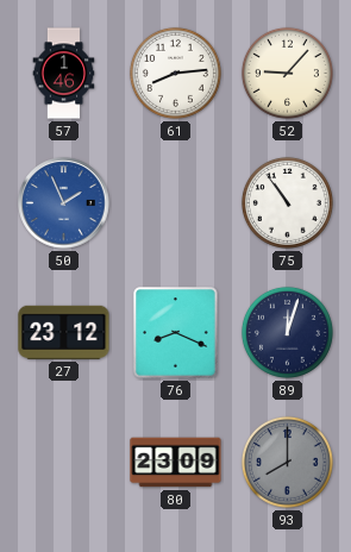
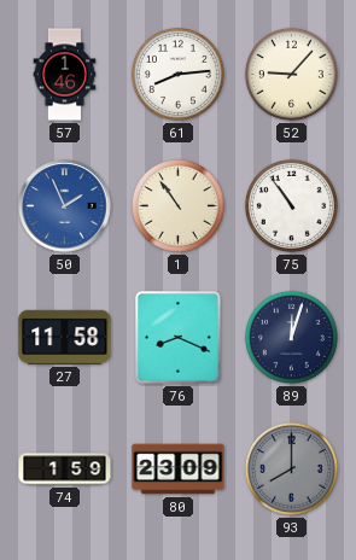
1: none -> 10:54 (177, 205)
27: 23:12 -> 11:58 (65, 337)
74: none -> 1:59 (65, 469)
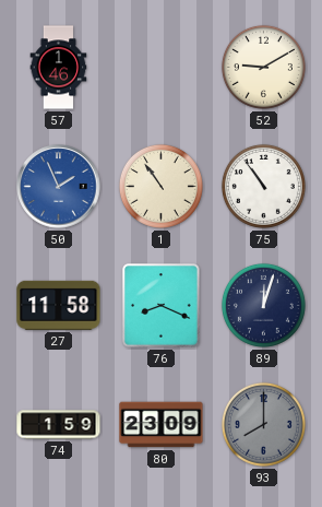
61: 8:14 -> none (177, 74)
52: 9:07 -> 9:10 (263, 67)
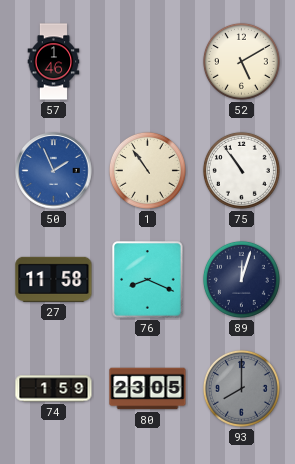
52: 9:10 -> 5:10 (241, 61)
80: 23:09 -> 23:05 (148, 389)
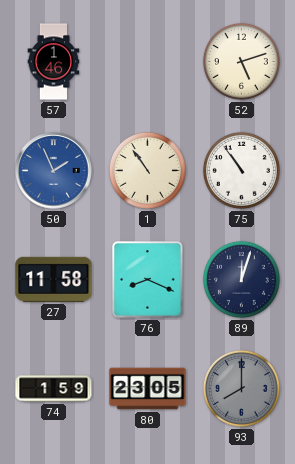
52: 5:10 -> 5:12 (241, 61)
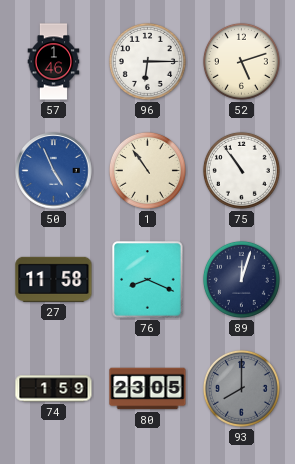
96: none -> 6:15 (147, 61)
50: 1:56 -> 4:56 (54, 171)
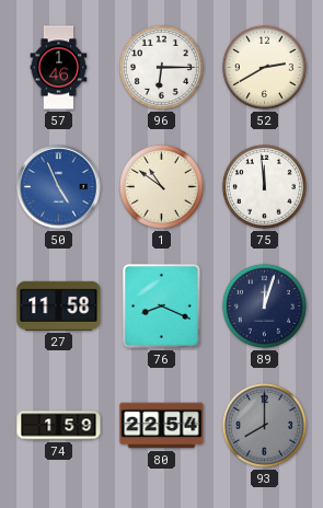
52: 5:12 -> 2:40 (264, 67)
1: 10:54 -> 10:51 (161, 186)
75: 10:54 -> 11:59 (264, 186)
80: 23:05 -> 22:54 (162, 426)
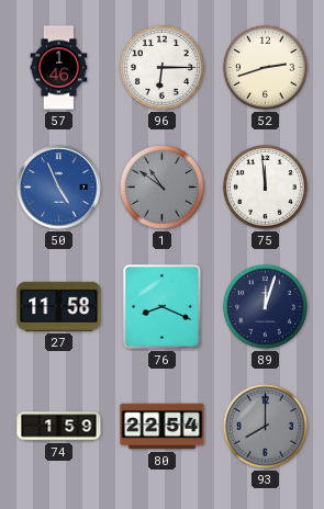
52: 2:40 -> 2:42 (265, 67)
1 dial: cream -> grey (161, 186)
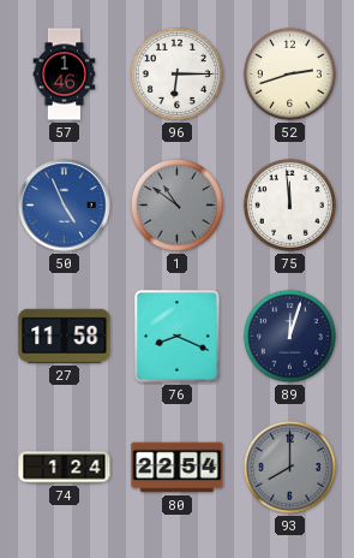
74: 1:59 -> 1:24 (65, 468)
